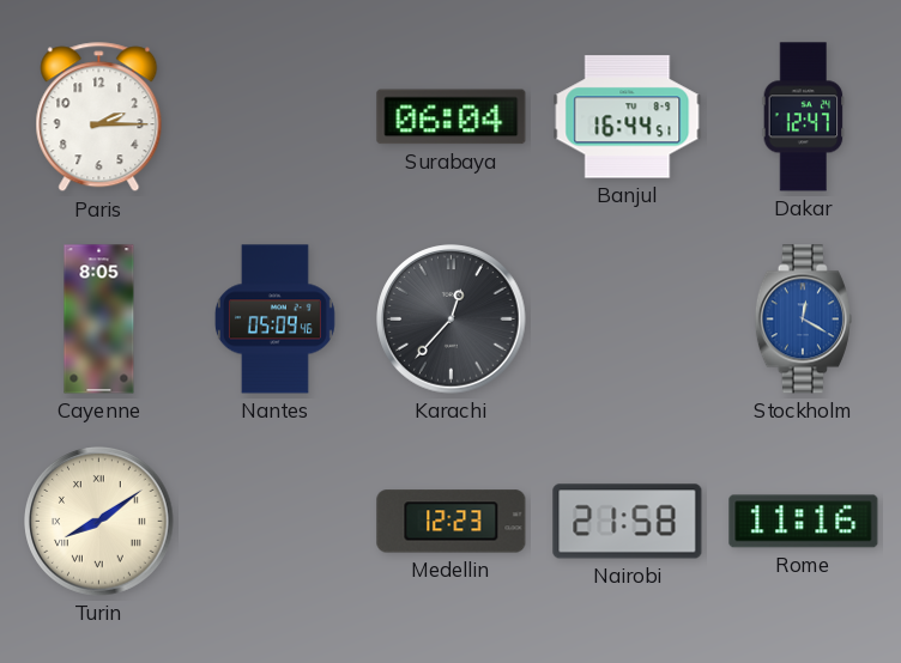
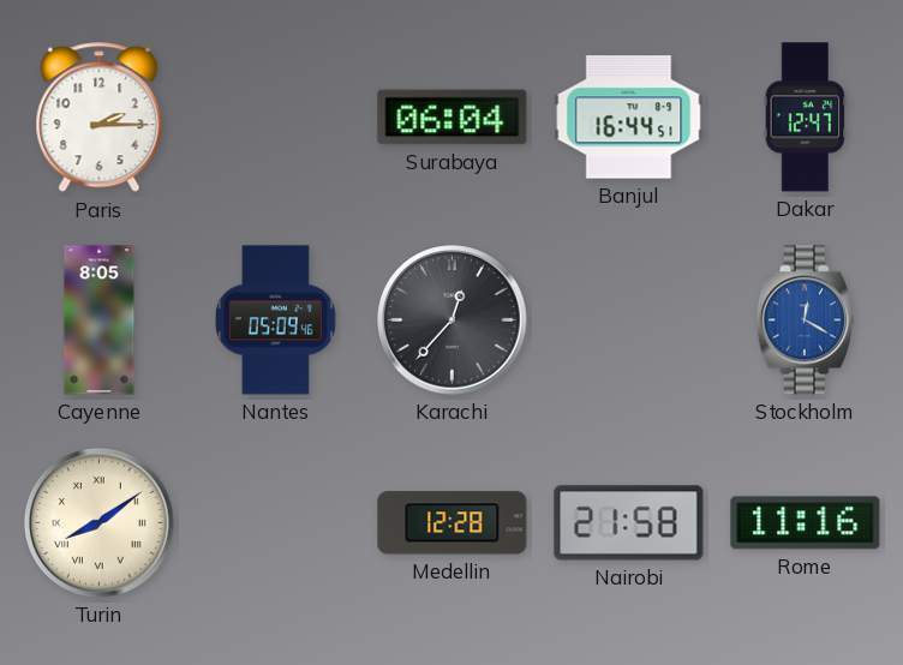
Medellin: 12:23 -> 12:28 (453, 523)
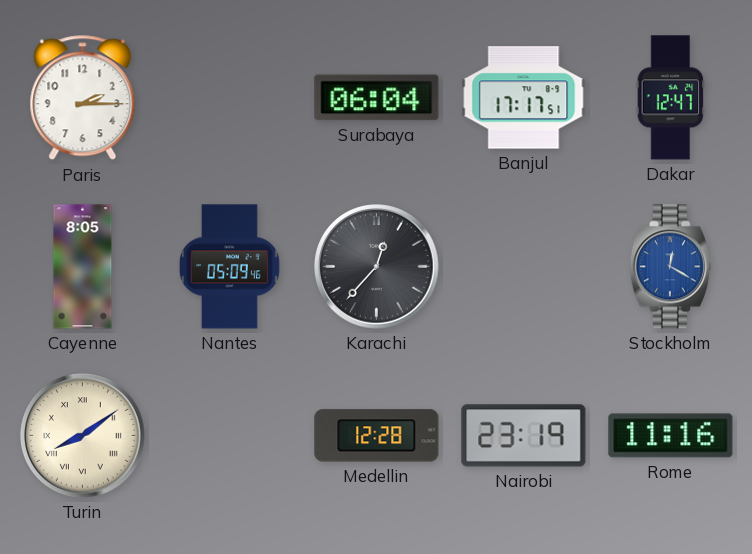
Banjul: 16:44 -> 17:17 (524, 98)
Nairobi: 21:58 -> 23:19 (524, 436)
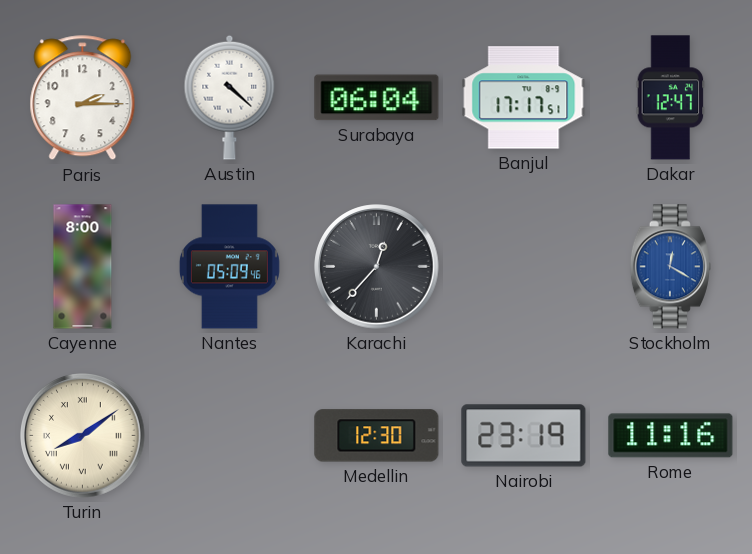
Austin: none -> 4:22 (230, 97)
Cayenne: 8:05 -> 8:00 (83, 267)
Medellin: 12:28 -> 12:30 (377, 436)
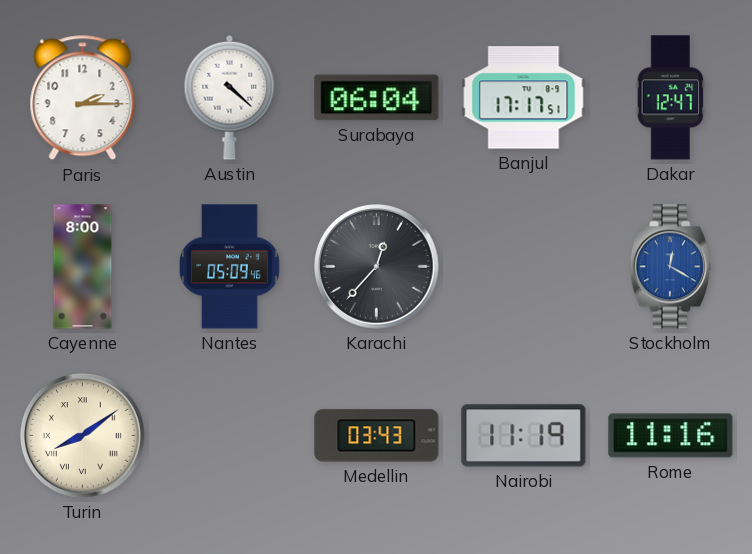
Medellin: 12:30 -> 03:43 (377, 436)
Nairobi: 23:19 -> 11:19 (524, 436)
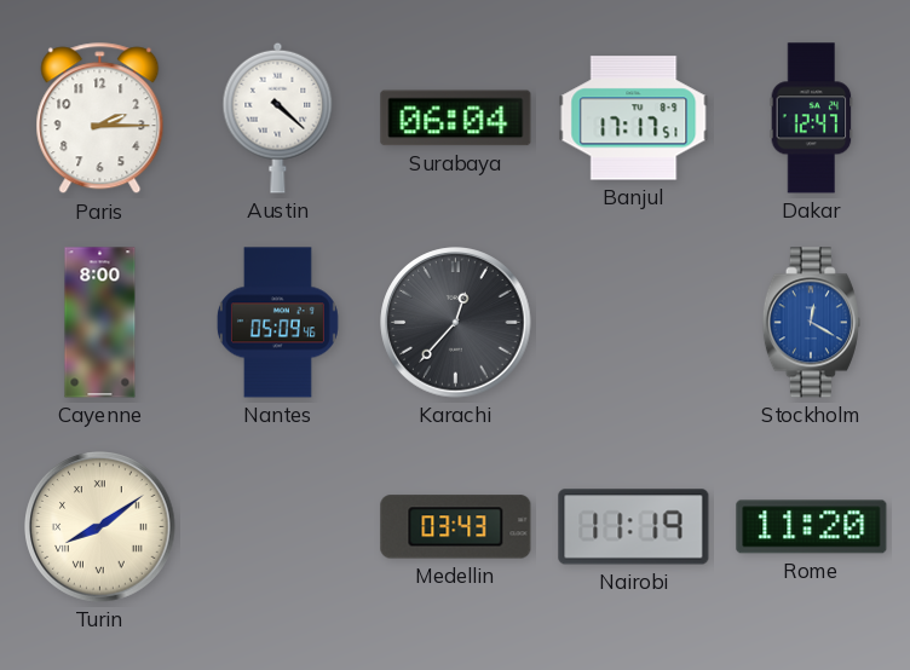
Rome: 11:16 -> 11:20 (812, 527)
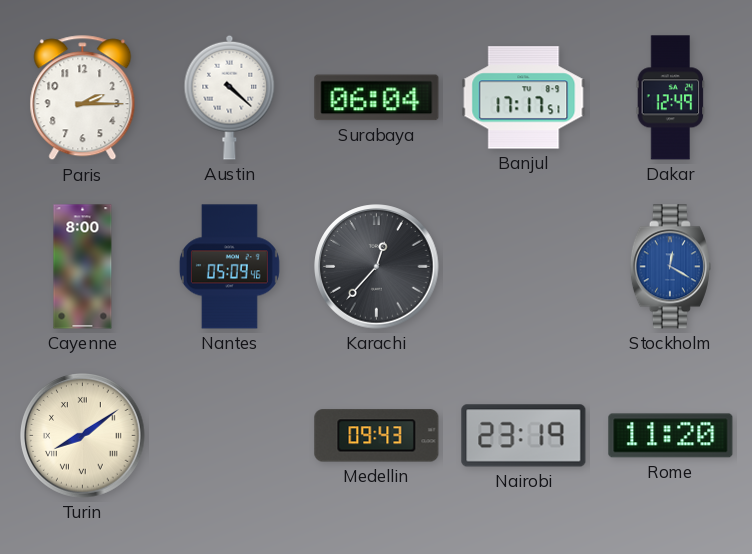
Dakar: 12:47 -> 12:49 (671, 98)
Medellin: 03:43 -> 09:43 (377, 436)
Nairobi: 11:19 -> 23:19 (524, 436)
